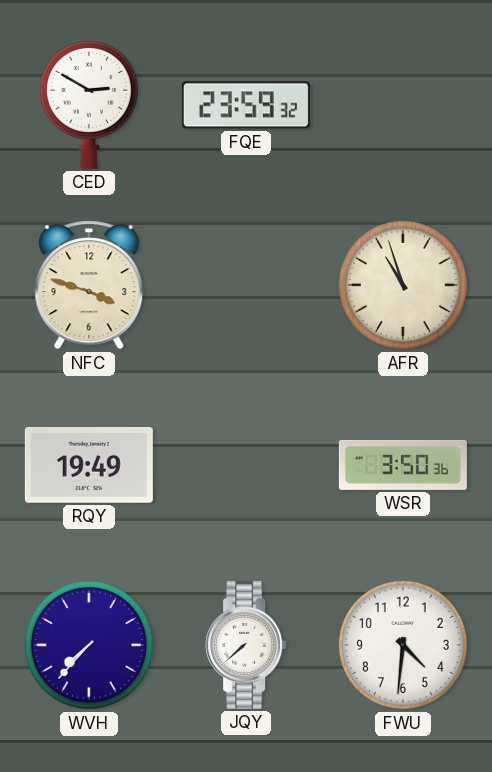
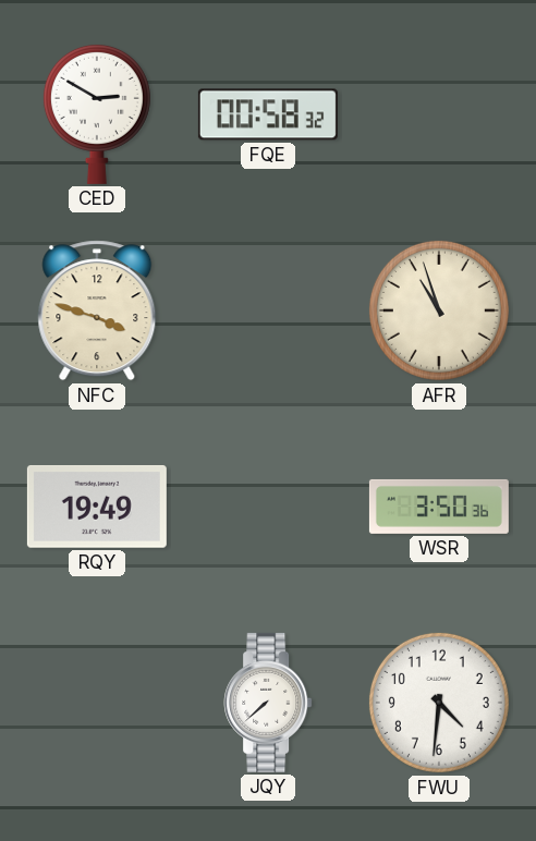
FQE: 23:59 -> 00:58 (268, 114)
WVH: 7:37 -> none (89, 645)
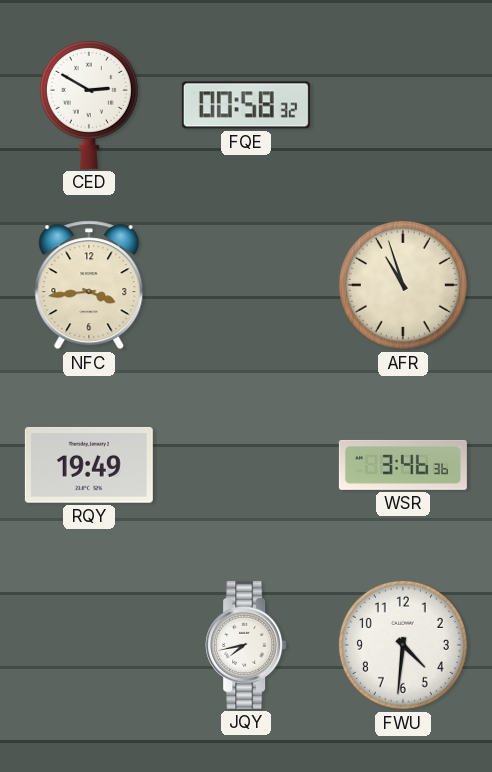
NFC: 3:48 -> 3:44 (89, 285)
WSR: 3:50 -> 3:46 (403, 465)
JQY: 7:38 -> 7:43 (246, 645)
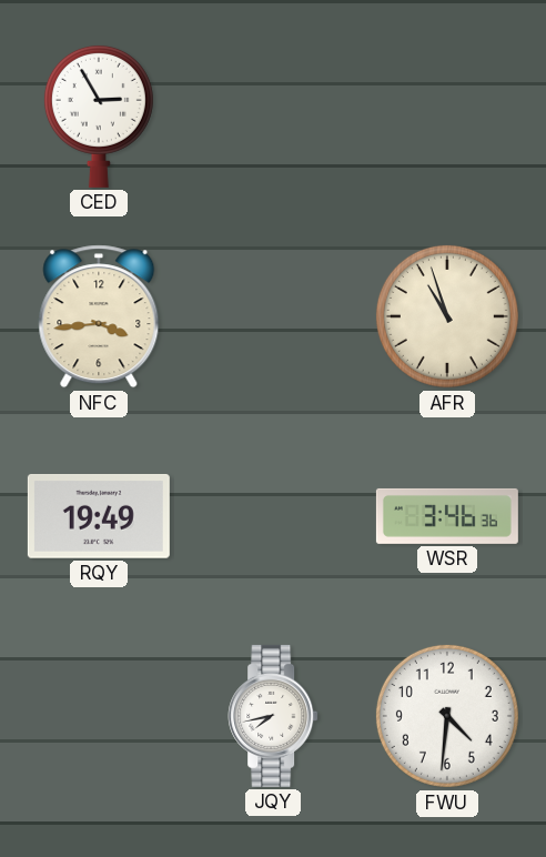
CED: 2:50 -> 2:55 (99, 115)
FQE: 00:58 -> none (246, 105)
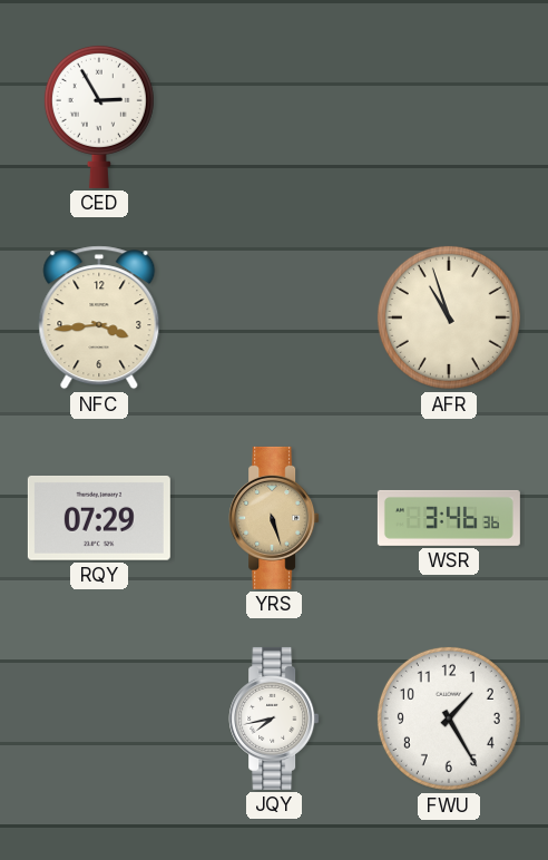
RQY: 19:49 -> 07:29 (99, 518)
YRS: none -> 5:27 (274, 518)
FWU: 4:31 -> 1:25 (449, 719)
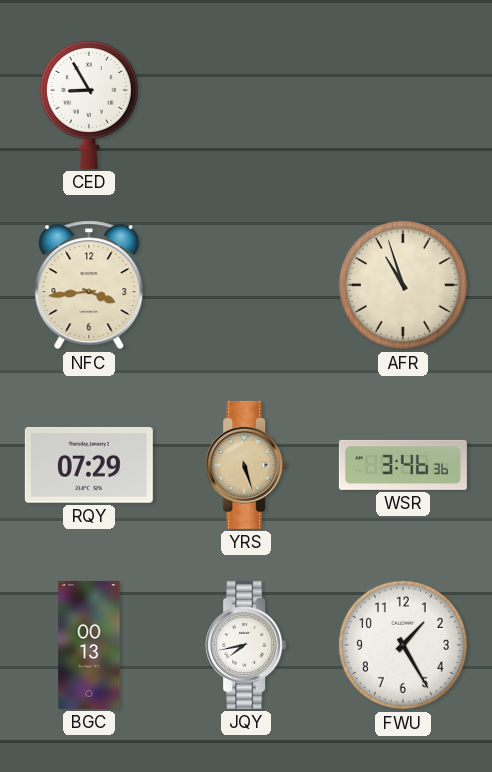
CED: 2:55 -> 8:55 (89, 104)
BGC: none -> 00:13 (89, 645)
